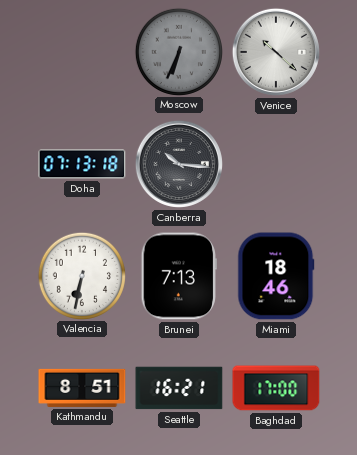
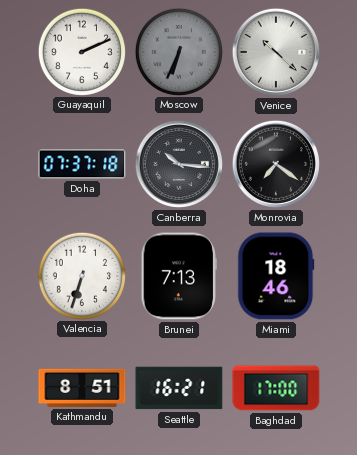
Guayaquil: none -> 2:11 (81, 51)
Doha: 07:13 -> 07:37 (82, 164)
Monrovia: none -> 7:21 (276, 164)
Valencia: 6:32 -> 6:33 (81, 275)
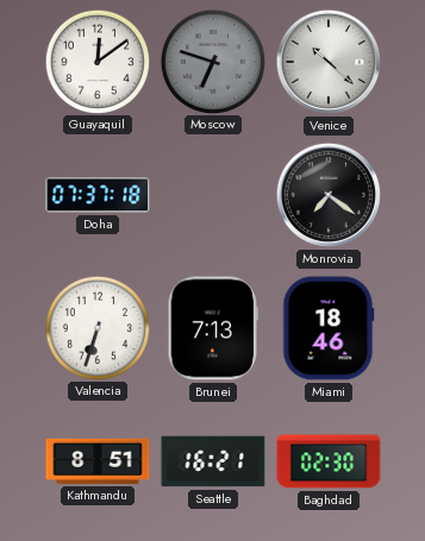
Guayaquil: 2:11 -> 12:09 (96, 61)
Moscow: 6:34 -> 6:48 (212, 61)
Canberra: 10:16 -> none (179, 164)
Baghdad: 17:00 -> 02:30 (329, 461)
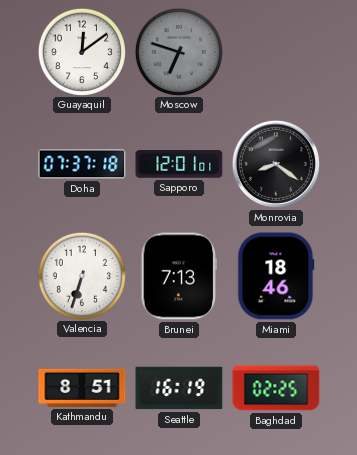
Venice: 10:22 -> none (329, 62)
Sapporo: none -> 12:01 (179, 164)
Monrovia: 7:21 -> 8:21 (276, 164)
Seattle: 16:21 -> 16:19 (179, 388)
Baghdad: 02:30 -> 02:25 (276, 388)
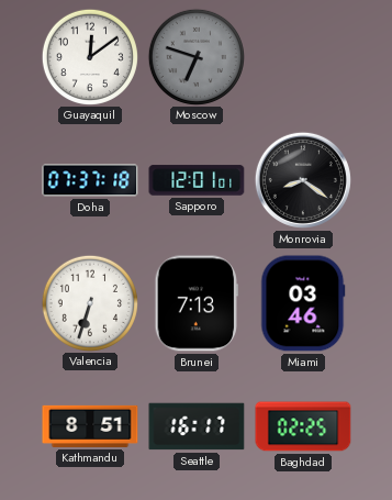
Miami: 18:46 -> 03:46 (303, 303)
Seattle: 16:19 -> 16:17 (197, 426)
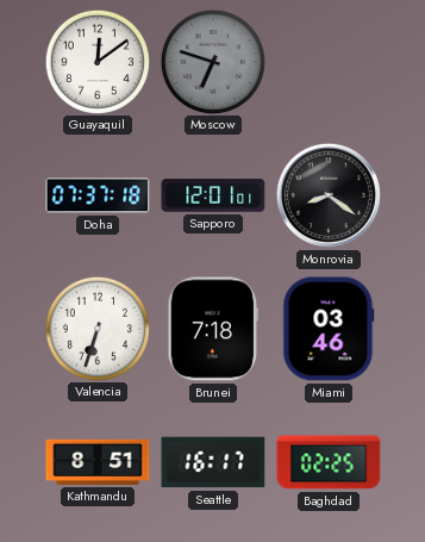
Brunei: 7:13 -> 7:18 (212, 329)
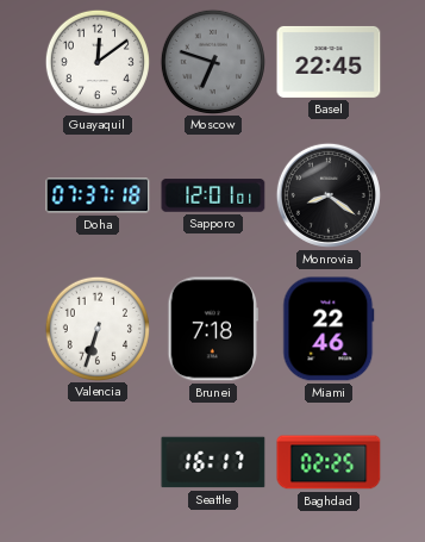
Basel: none -> 22:45 (329, 62)
Miami: 03:46 -> 22:46 (329, 329)
Kathmandu: 8:51 -> none (98, 462)
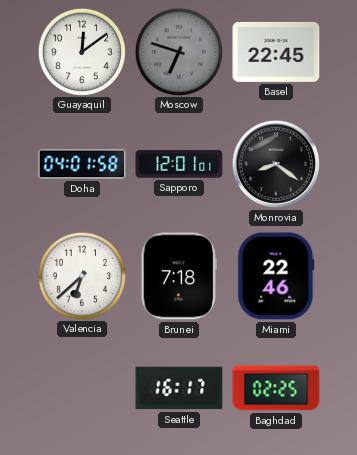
Doha: 07:37 -> 04:01 (82, 164)
Valencia: 6:33 -> 6:38 (81, 275)
